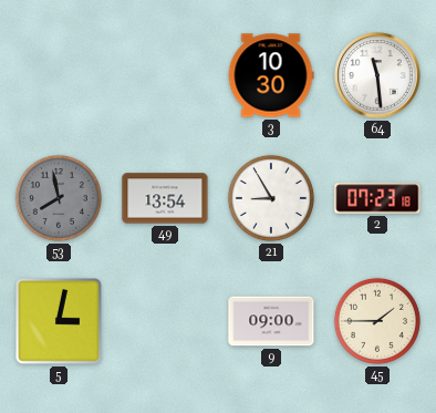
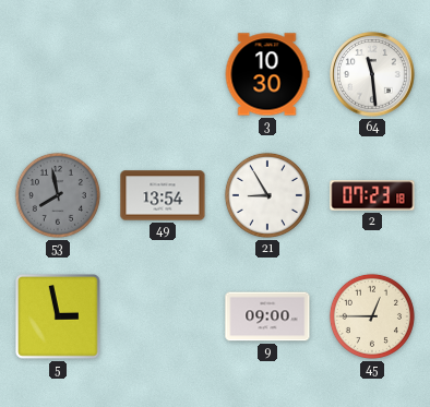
5: 3:02 -> 2:58 (59, 318)
45: 1:45 -> 12:45 (372, 316)
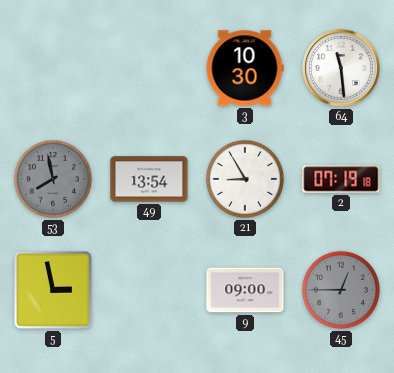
2: 07:23 -> 07:19 (341, 179)
45 dial: cream -> grey (341, 290)
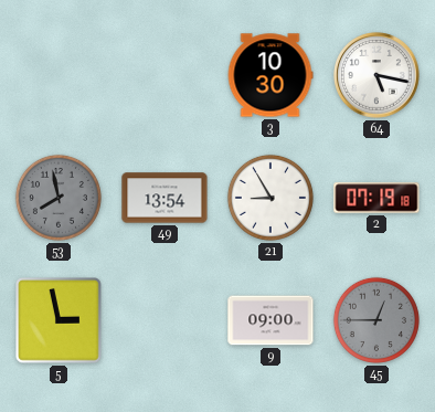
64: 11:29 -> 5:17 (376, 75)
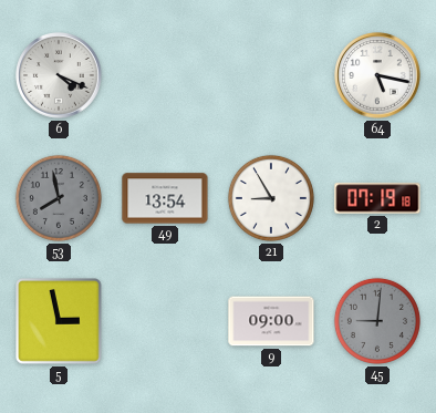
6: none -> 4:19 (59, 75)
3: 10:30 -> none (270, 75)
45: 12:45 -> 9:01 (377, 321)
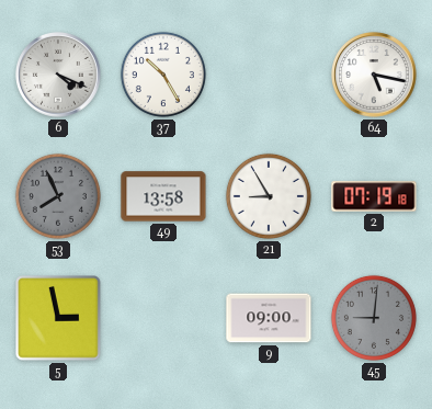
37: none -> 10:25 (163, 75)
53: 7:58 -> 7:56 (58, 196)
49: 13:54 -> 13:58 (163, 196)
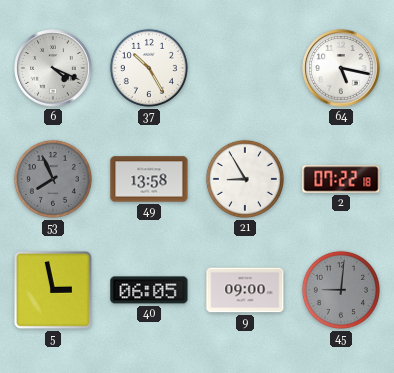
2: 07:19 -> 07:22 (341, 179)
40: none -> 06:05 (149, 290)
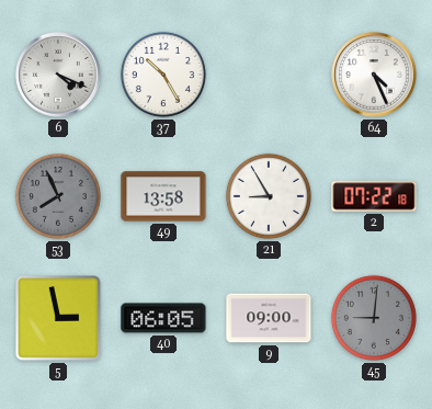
64: 5:17 -> 4:26 (374, 75)
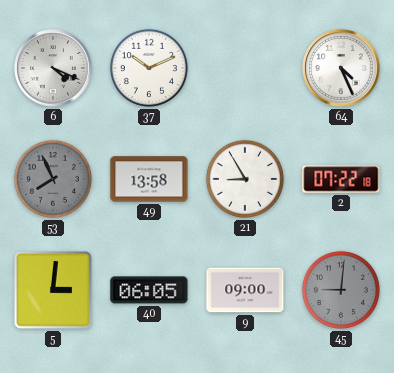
37: 10:25 -> 10:11 (149, 68)
5: 2:58 -> 3:01 (54, 291)
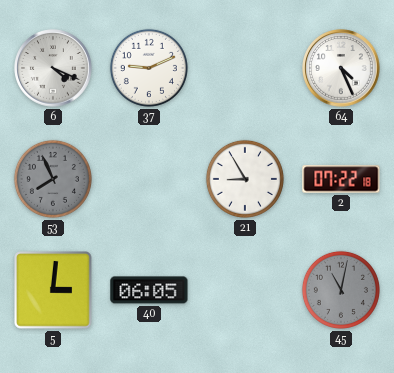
37: 10:11 -> 9:11 (149, 68)
49: 13:58 -> none (149, 179)
9: 09:00 -> none (245, 290)
45: 9:01 -> 11:02 (341, 290)
